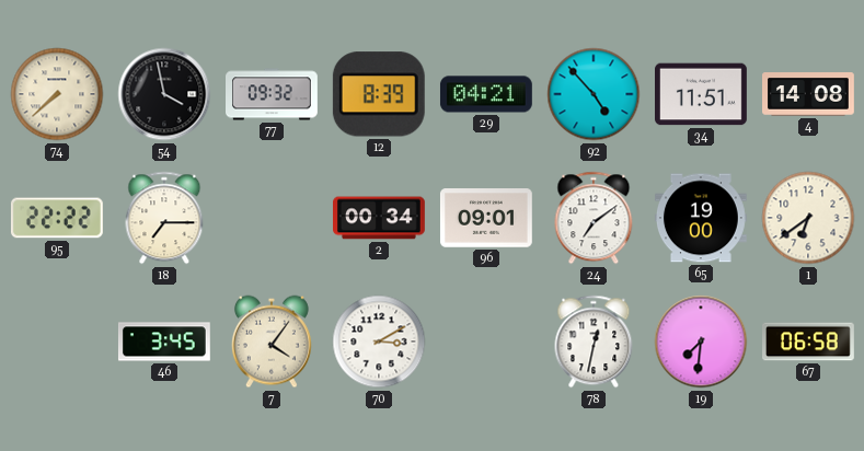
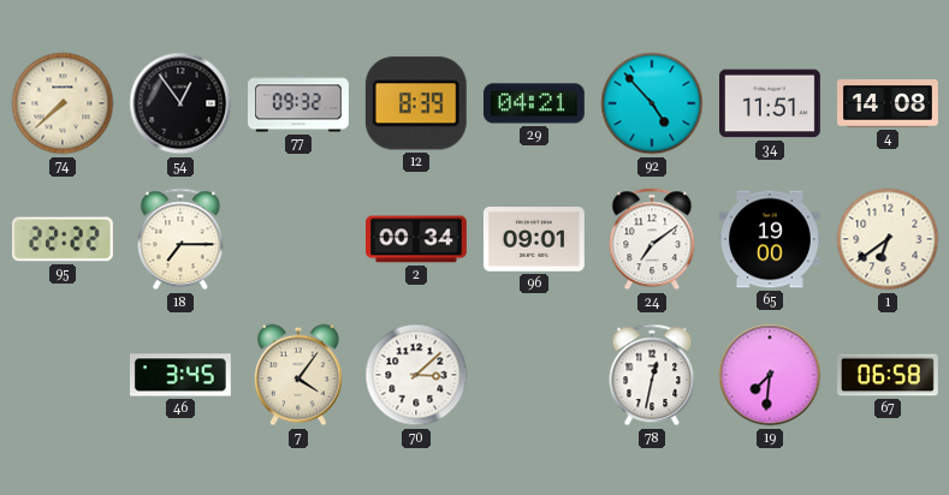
54: 3:58 -> 12:54 (180, 103)
70: 3:10 -> 3:08 (416, 375)
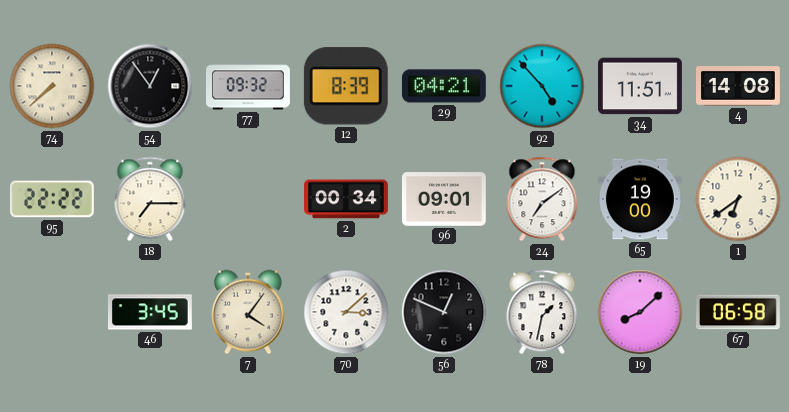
56: none -> 12:49 (444, 312)
78: 12:32 -> 1:32 (542, 312)
19: 7:31 -> 8:08 (640, 312)
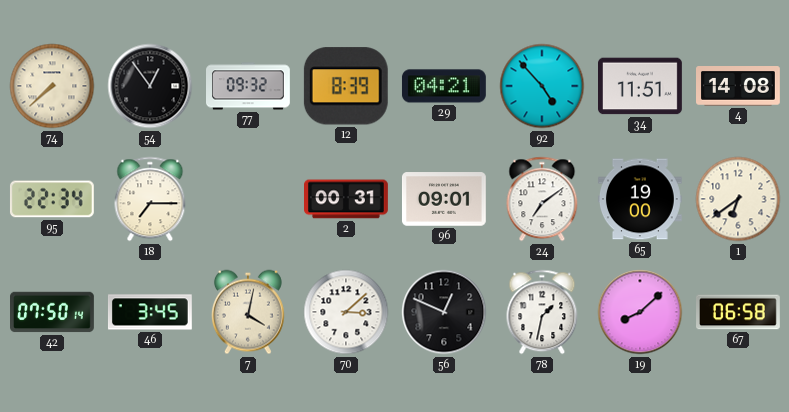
95: 22:22 -> 22:34 (52, 199)
2: 00:34 -> 00:31 (347, 199)
42: none -> 07:50 (53, 312)
7: 4:06 -> 4:02 (248, 312)
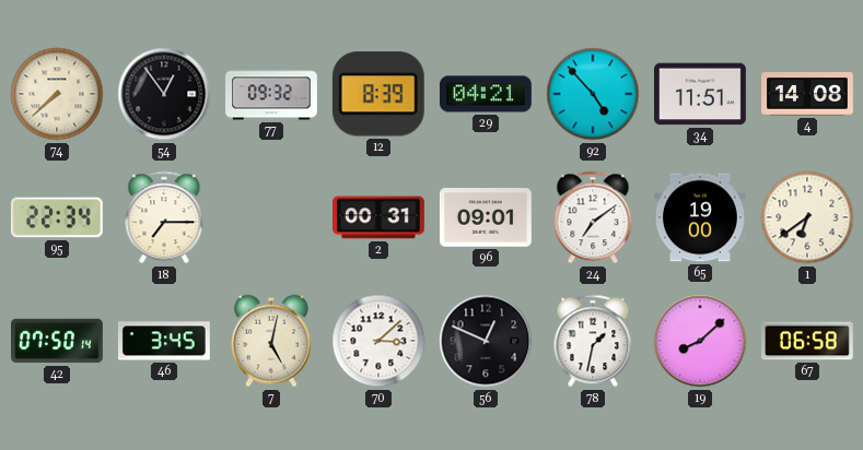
7: 4:02 -> 5:02 (271, 341)
